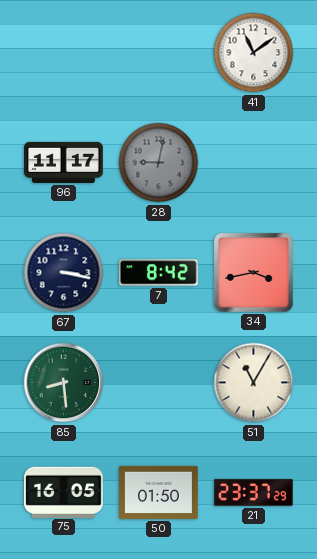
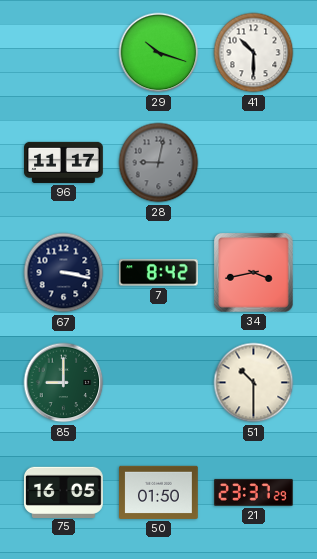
29: none -> 10:18 (159, 53)
41: 11:09 -> 10:30 (254, 53)
85: 8:29 -> 9:00 (64, 383)
51: 11:05 -> 10:30 (254, 383)
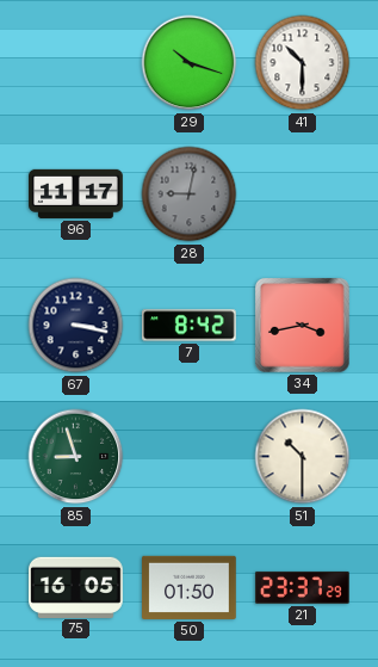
85: 9:00 -> 8:57 (76, 457)
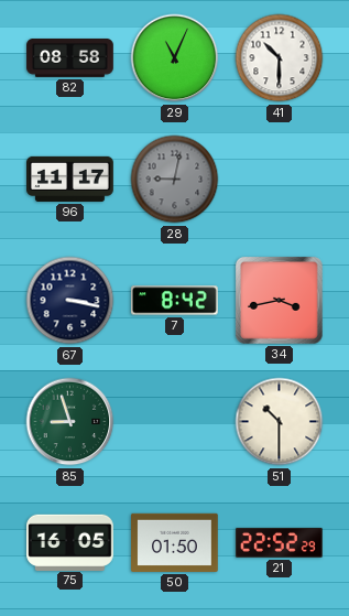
82: none -> 08:58 (70, 58)
29: 10:18 -> 11:04 (175, 58)
21: 23:37 -> 22:52 (280, 542)
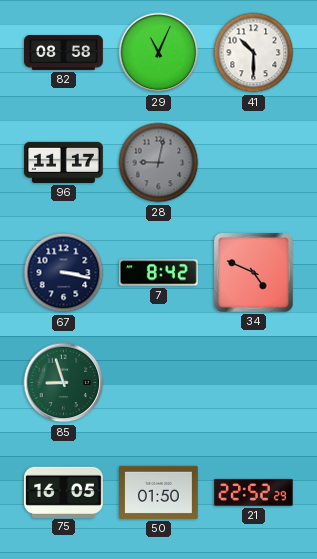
34: 3:43 -> 4:49 (254, 273)
51: 10:30 -> none (280, 422)
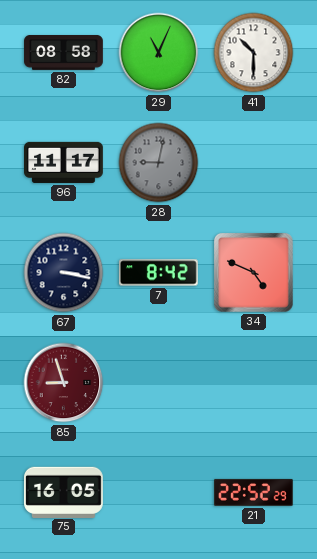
85 dial: green -> burgundy (64, 383)
50: 01:50 -> none (159, 492)
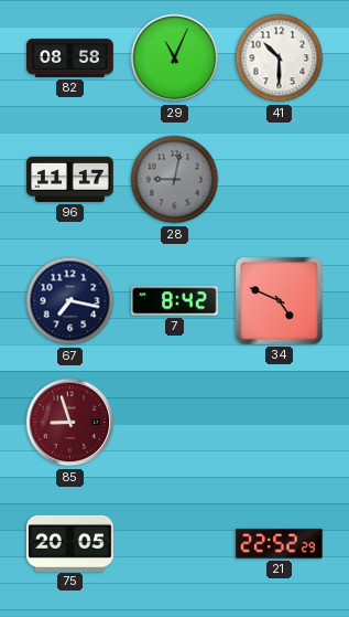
67: 3:17 -> 7:17 (70, 301)
75: 16:05 -> 20:05 (70, 543)
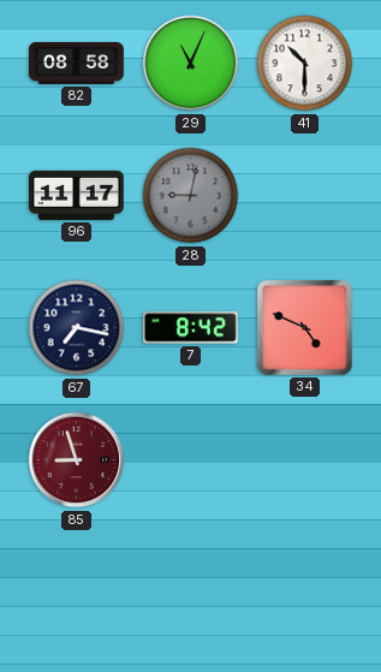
75: 20:05 -> none (70, 543)
21: 22:52 -> none (280, 543)
